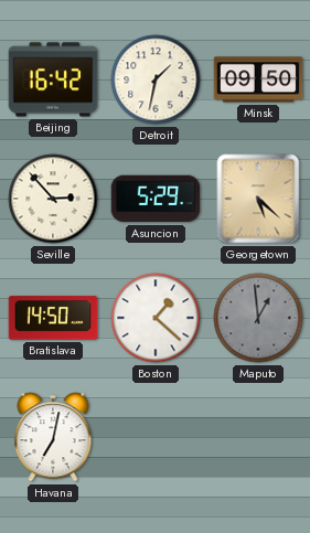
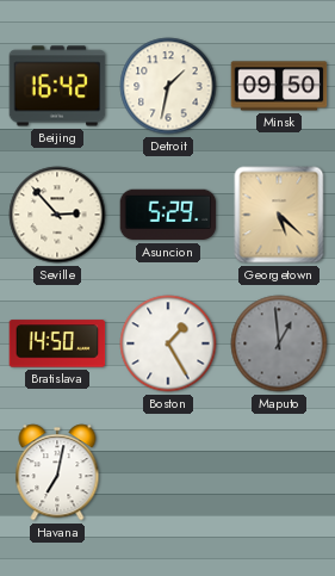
Boston: 1:22 -> 1:25 (168, 343)
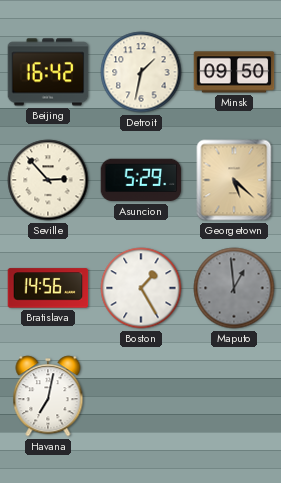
Bratislava: 14:50 -> 14:56 (48, 288)
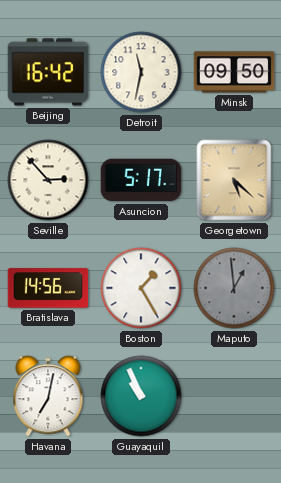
Detroit: 1:32 -> 11:32 (141, 72)
Asuncion: 5:29 -> 5:17 (141, 180)
Guayaquil: none -> 10:56 (141, 396)
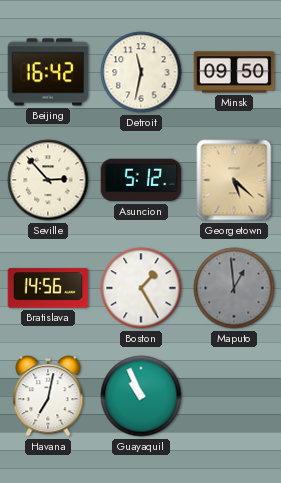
Asuncion: 5:17 -> 5:12 (141, 180)
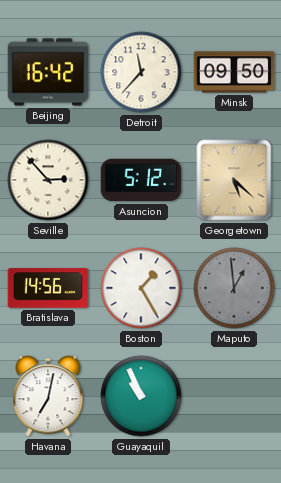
Detroit: 11:32 -> 11:37 (141, 72)
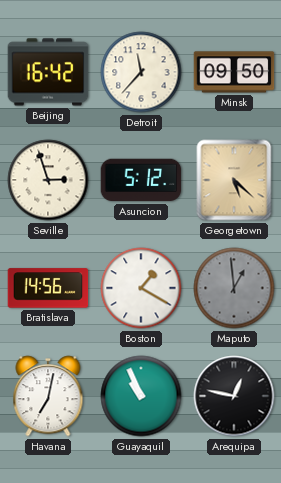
Seville: 2:53 -> 2:57 (48, 180)
Boston: 1:25 -> 1:20 (141, 288)
Arequipa: none -> 12:47 (234, 396)
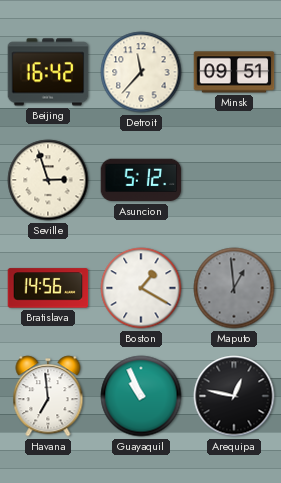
Minsk: 09:50 -> 09:51 (234, 72)
Georgetown: 5:22 -> none (234, 180)
Havana: 7:02 -> 6:59 (48, 396)
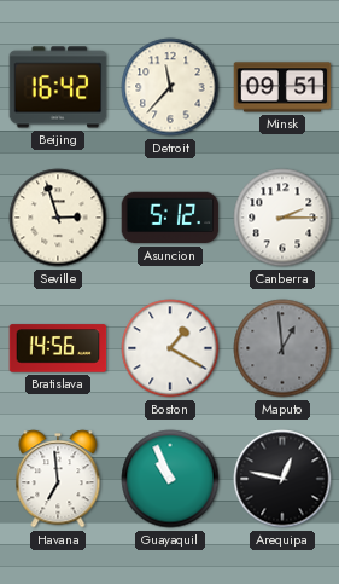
Canberra: none -> 2:15 (282, 218)
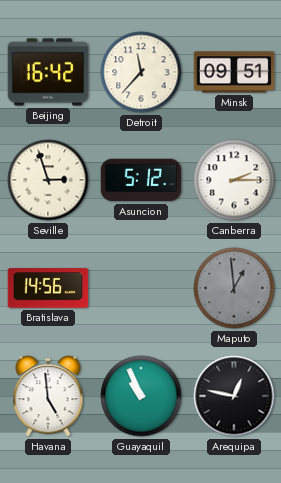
Boston: 1:20 -> none (170, 348)
Havana: 6:59 -> 4:59 (48, 396)
